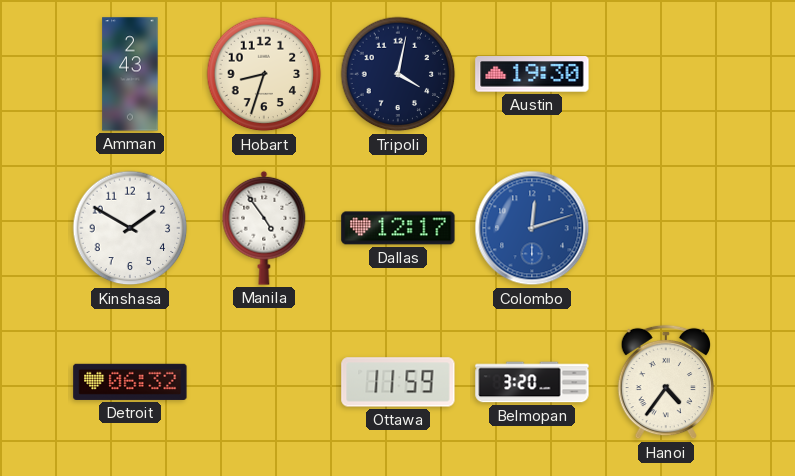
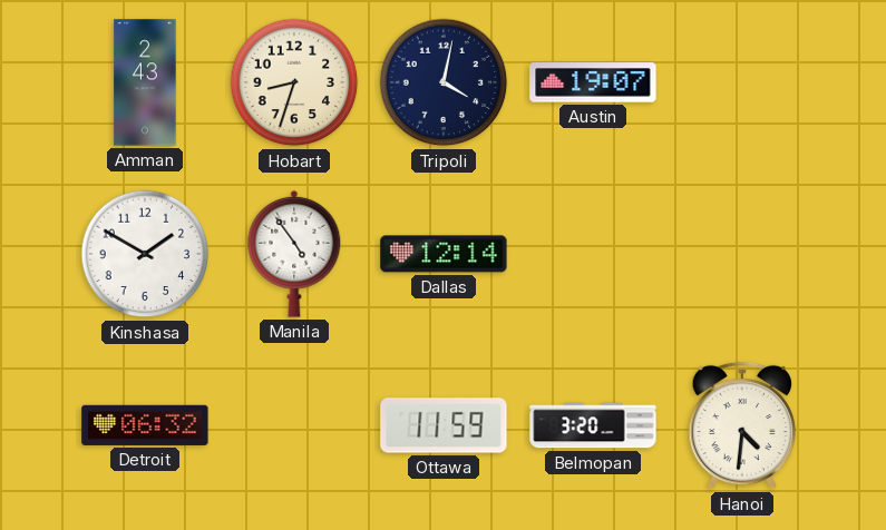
Austin: 19:30 -> 19:07 (593, 82)
Dallas: 12:17 -> 12:14 (444, 254)
Colombo: 12:12 -> none (532, 228)
Hanoi: 4:36 -> 4:31 (741, 425)
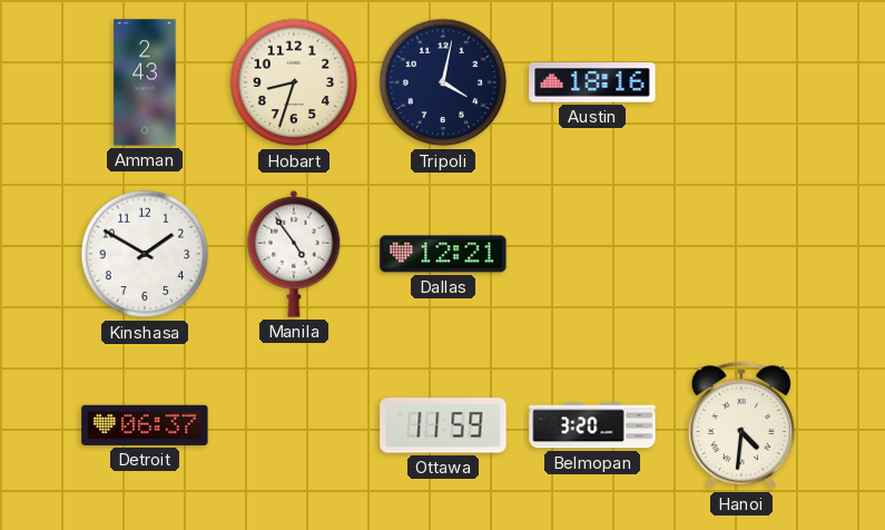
Austin: 19:07 -> 18:16 (592, 82)
Dallas: 12:14 -> 12:21 (443, 254)
Detroit: 06:32 -> 06:37 (145, 425)
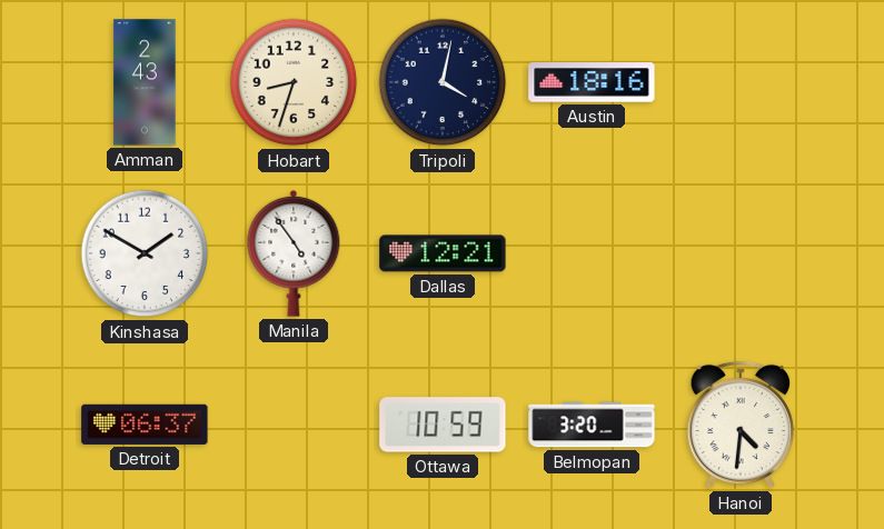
Ottawa: 11:59 -> 10:59 (443, 425)
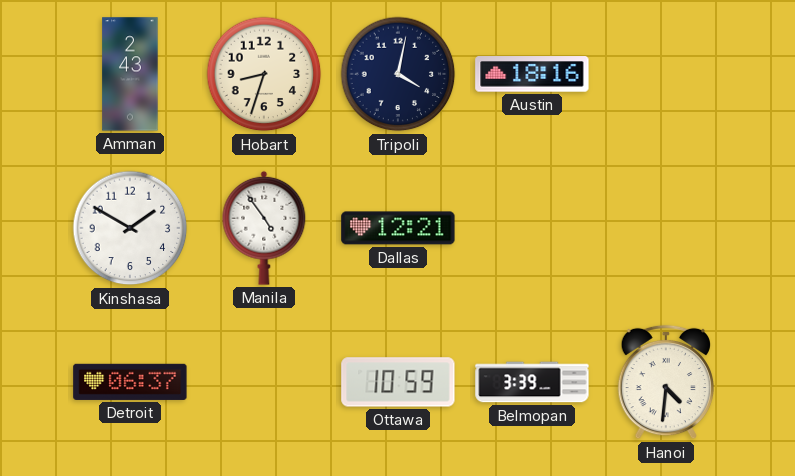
Belmopan: 3:20 -> 3:39 (532, 382)
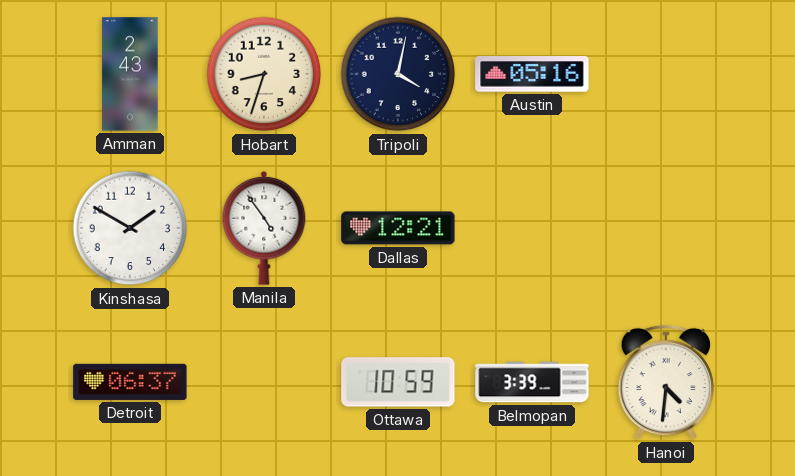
Austin: 18:16 -> 05:16 (532, 74)
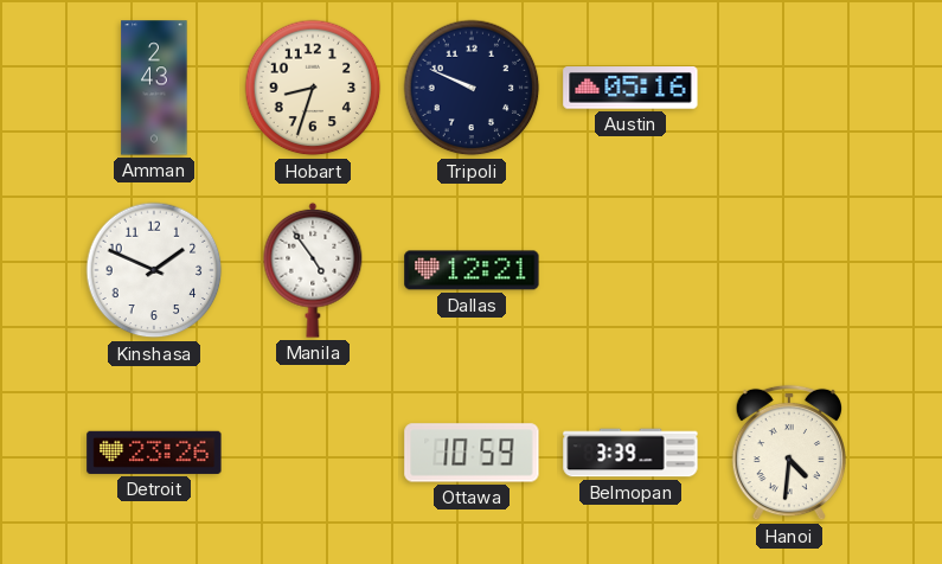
Tripoli: 4:02 -> 9:49 (472, 88)
Kinshasa: 1:50 -> 1:49 (154, 270)
Detroit: 06:37 -> 23:26 (154, 453)
